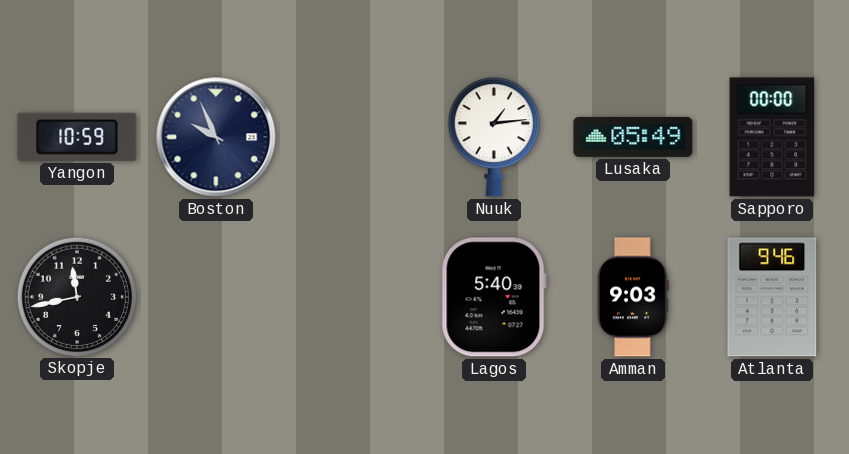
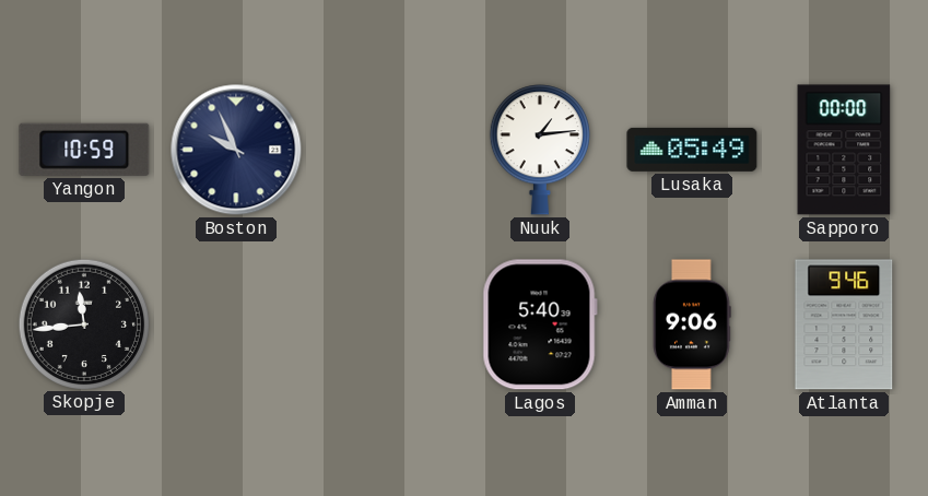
Skopje: 11:43 -> 11:44 (83, 323)
Amman: 9:03 -> 9:06 (692, 324)
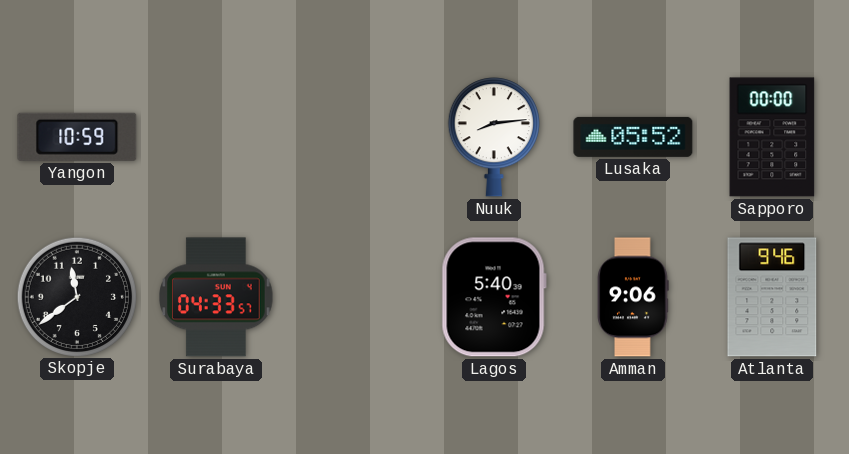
Boston: 9:56 -> none (236, 150)
Nuuk: 1:14 -> 8:14 (494, 137)
Lusaka: 05:49 -> 05:52 (633, 137)
Skopje: 11:44 -> 11:39 (76, 296)
Surabaya: none -> 04:33 (216, 297)
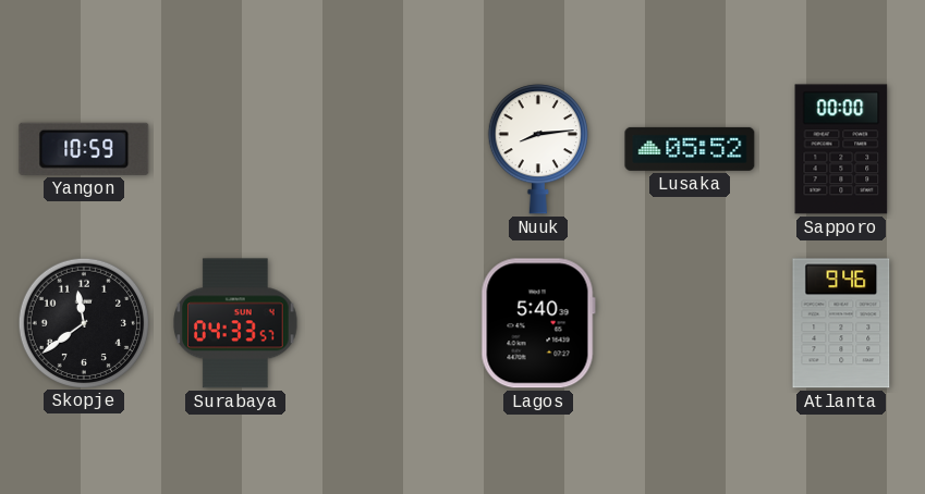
Amman: 9:06 -> none (633, 297)
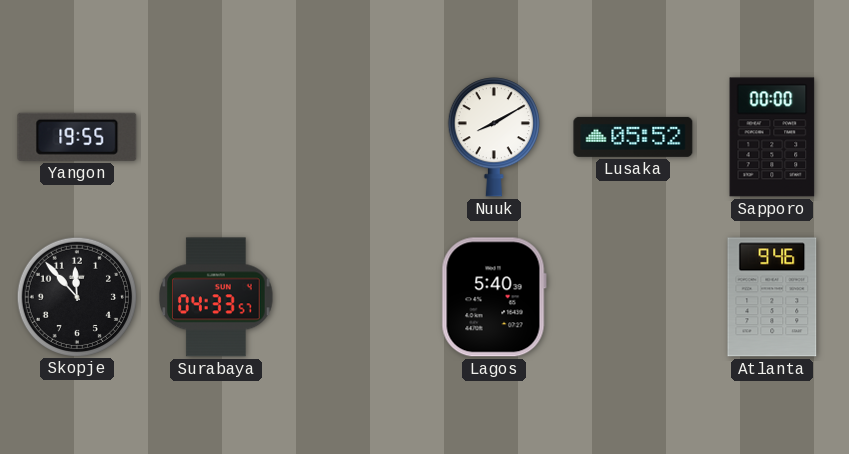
Yangon: 10:59 -> 19:55 (77, 137)
Nuuk: 8:14 -> 8:10 (494, 137)
Skopje: 11:39 -> 11:53 (76, 296)
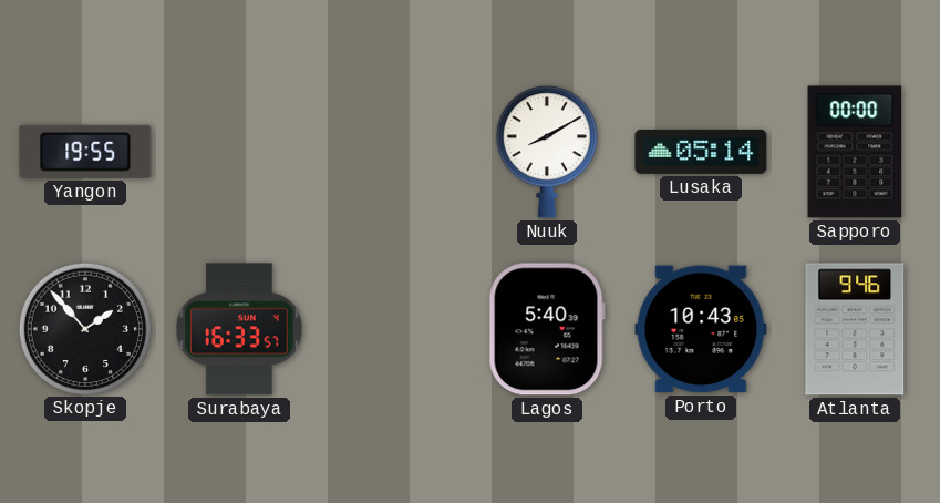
Lusaka: 05:52 -> 05:14 (701, 152)
Skopje: 11:53 -> 1:53 (84, 328)
Surabaya: 04:33 -> 16:33 (239, 329)
Porto: none -> 10:43 (701, 329)
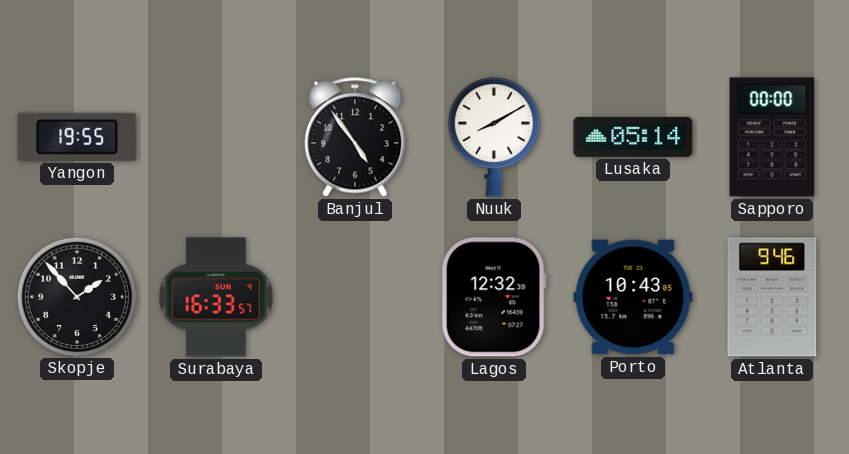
Banjul: none -> 4:54 (355, 137)
Lagos: 5:40 -> 12:32 (494, 297)
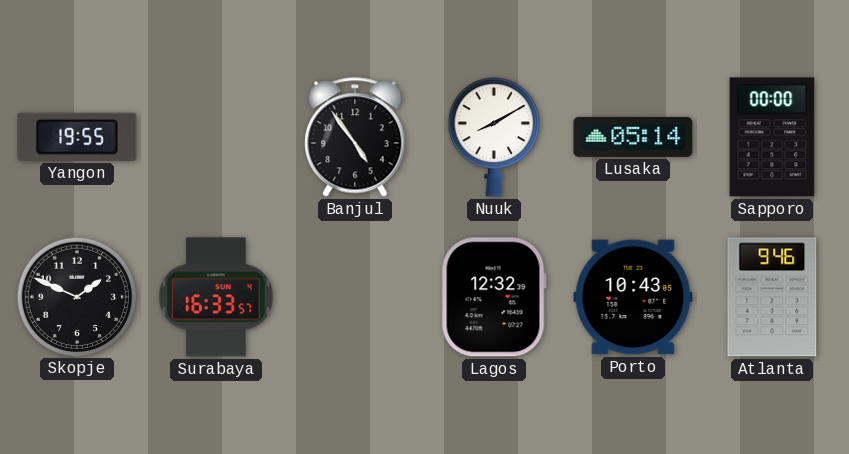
Skopje: 1:53 -> 1:49 (76, 296)
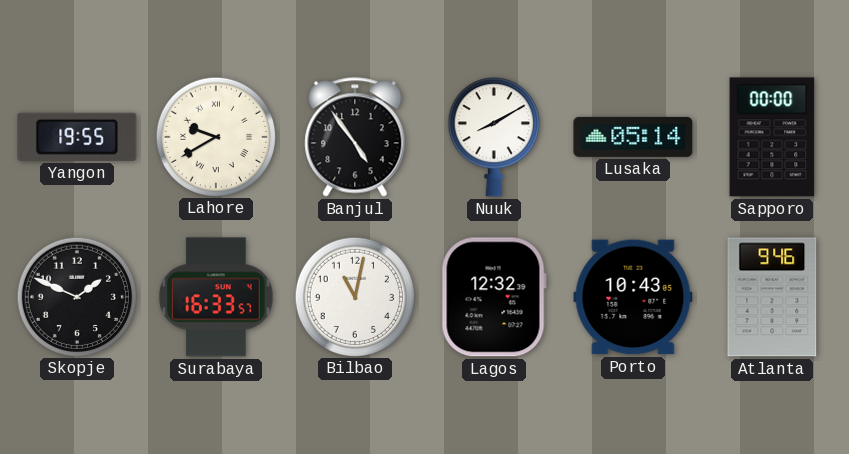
Lahore: none -> 9:40 (215, 136)
Bilbao: none -> 11:02 (354, 296)
